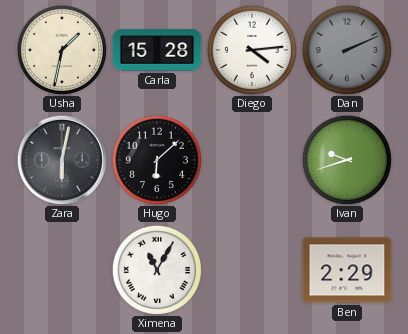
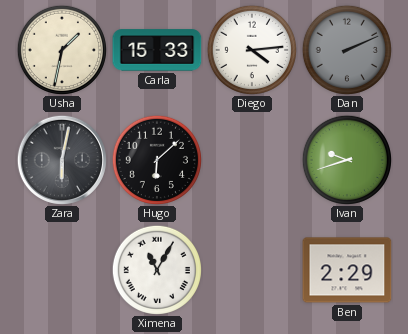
Carla: 15:28 -> 15:33 (157, 50)
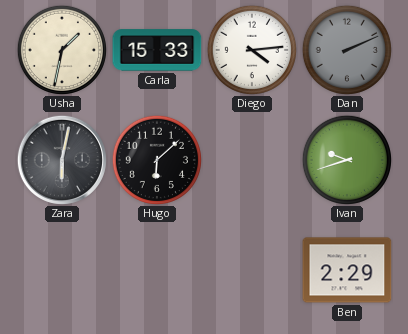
Ximena: 11:05 -> none (157, 270)
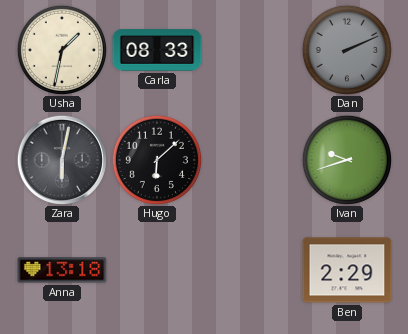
Carla: 15:33 -> 08:33 (157, 50)
Diego: 4:14 -> none (252, 50)
Anna: none -> 13:18 (62, 270)
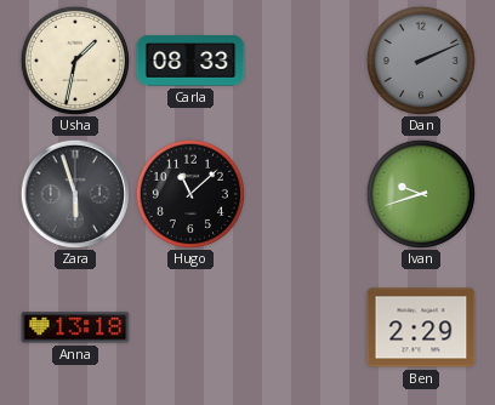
Zara: 6:02 -> 5:57 (75, 194)
Hugo: 6:08 -> 11:08 (190, 194)
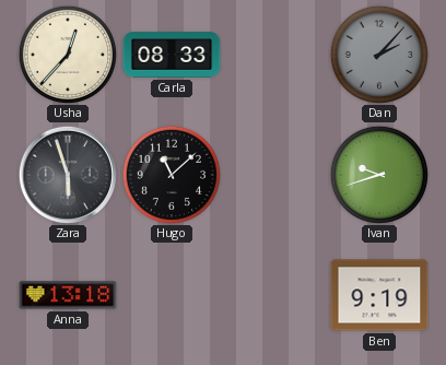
Usha: 1:32 -> 12:37 (68, 55)
Dan: 2:11 -> 2:07 (379, 55)
Ben: 2:29 -> 9:19 (379, 295)
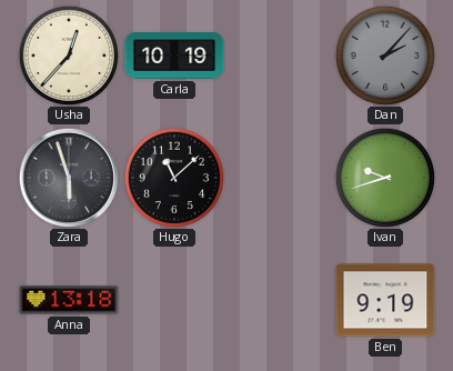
Carla: 08:33 -> 10:19 (174, 56)
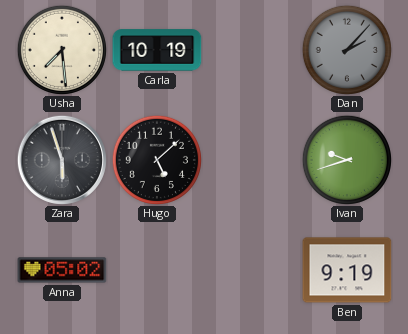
Usha: 12:37 -> 7:29 (62, 50)
Hugo: 11:08 -> 5:08 (157, 160)
Anna: 13:18 -> 05:02 (62, 270)
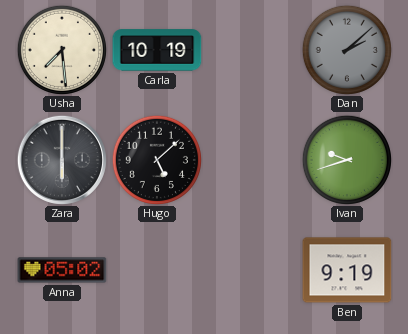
Dan: 2:07 -> 2:08 (347, 50)
Zara: 5:57 -> 6:00 (62, 160)
